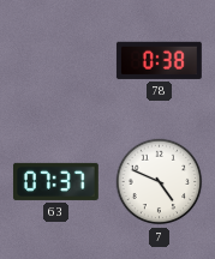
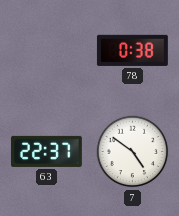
63: 07:37 -> 22:37 (46, 151)
7: 4:49 -> 4:51 (133, 152)
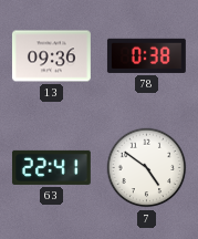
13: none -> 09:36 (51, 56)
63: 22:37 -> 22:41 (51, 167)
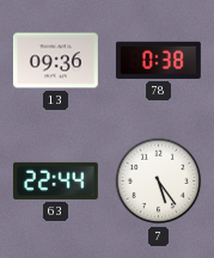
63: 22:41 -> 22:44 (55, 180)
7: 4:51 -> 5:24 (159, 182)
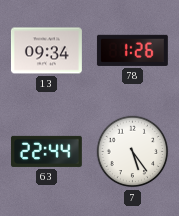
13: 09:36 -> 09:34 (46, 51)
78: 0:38 -> 1:26 (132, 50)
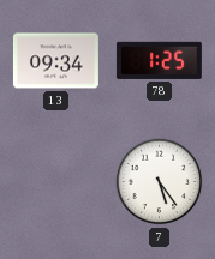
78: 1:26 -> 1:25 (159, 60)
63: 22:44 -> none (46, 151)
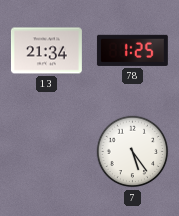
13: 09:34 -> 21:34 (46, 51)
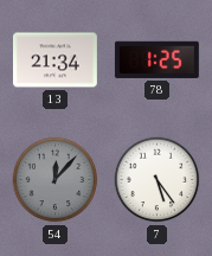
54: none -> 12:07 (56, 180)
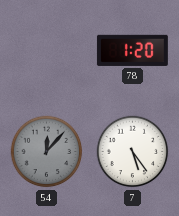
13: 21:34 -> none (54, 60)
78: 1:25 -> 1:20 (132, 50)
